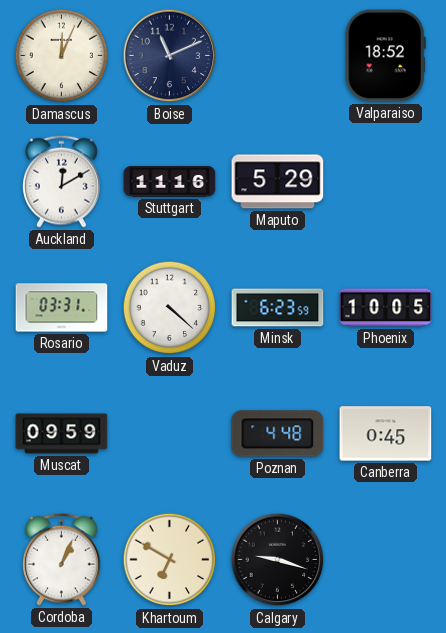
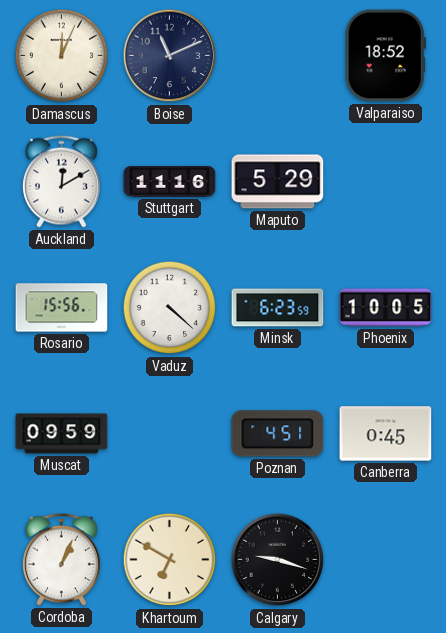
Rosario: 03:31 -> 15:56 (62, 308)
Poznan: 4:48 -> 4:51 (278, 434)
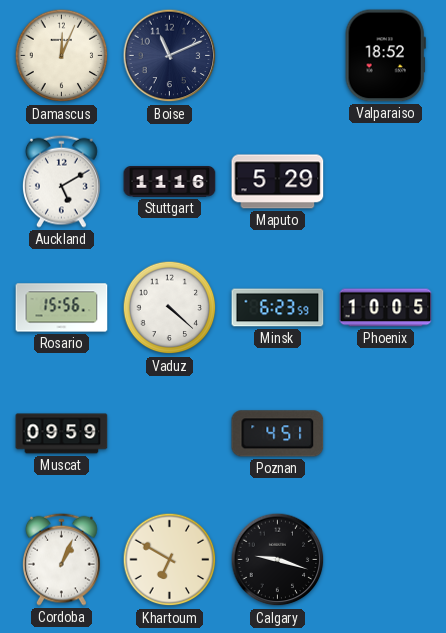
Auckland: 12:10 -> 5:10 (62, 181)
Canberra: 0:45 -> none (386, 434)
